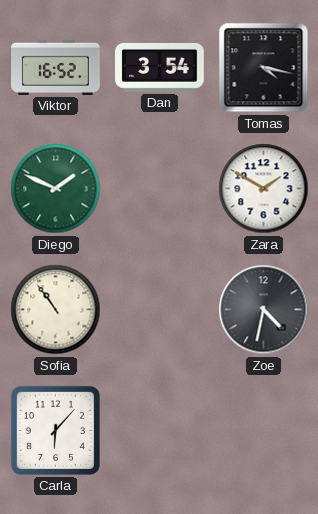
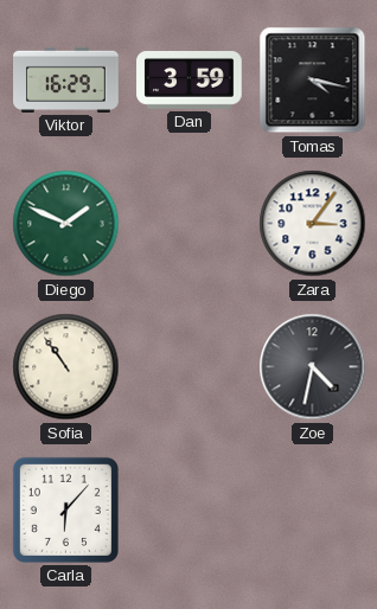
Viktor: 16:52 -> 16:29 (66, 79)
Dan: 3:54 -> 3:59 (190, 81)
Zara: 1:50 -> 3:06 (313, 224)
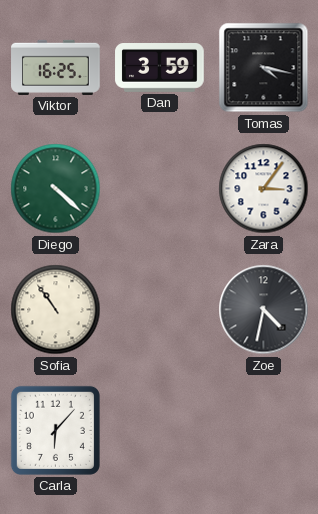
Viktor: 16:29 -> 16:25 (56, 67)
Diego: 1:49 -> 4:22 (56, 189)
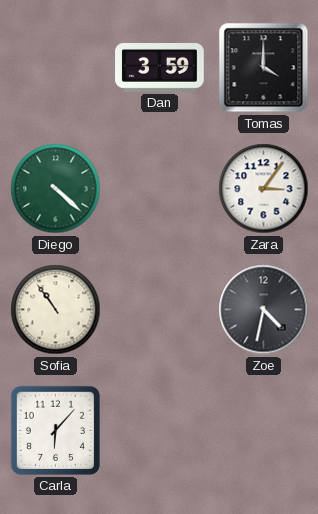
Viktor: 16:25 -> none (56, 67)
Tomas: 4:17 -> 4:00 (264, 68)
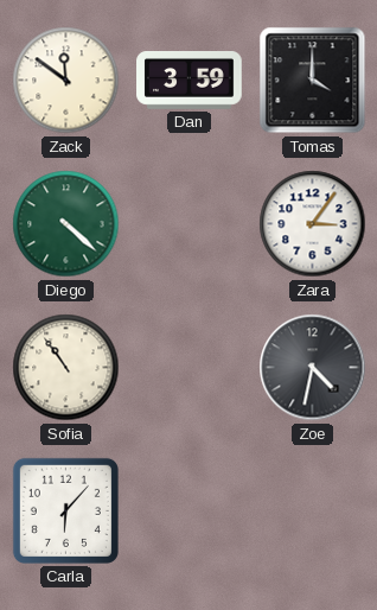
Zack: none -> 11:51 (66, 81)
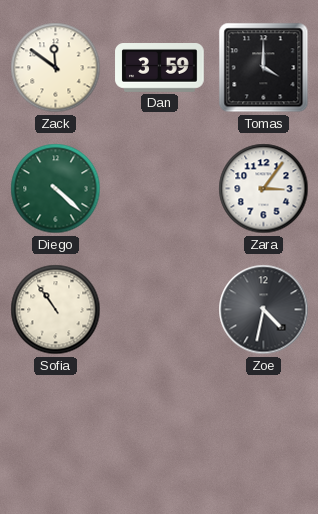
Carla: 6:07 -> none (65, 510)
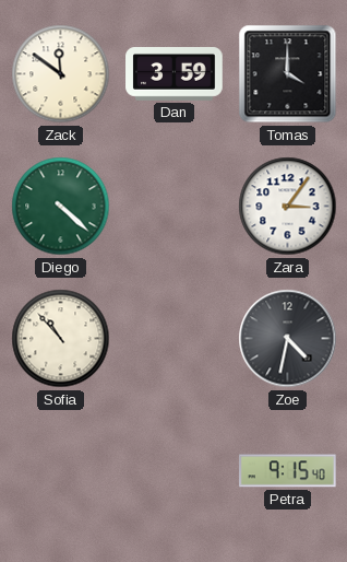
Sofia: 10:54 -> 10:53 (61, 339)
Petra: none -> 9:15 (288, 471)
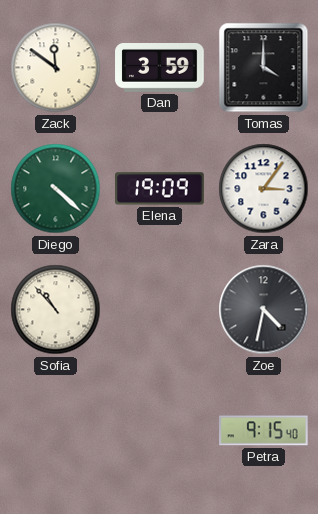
Elena: none -> 19:09 (160, 189)
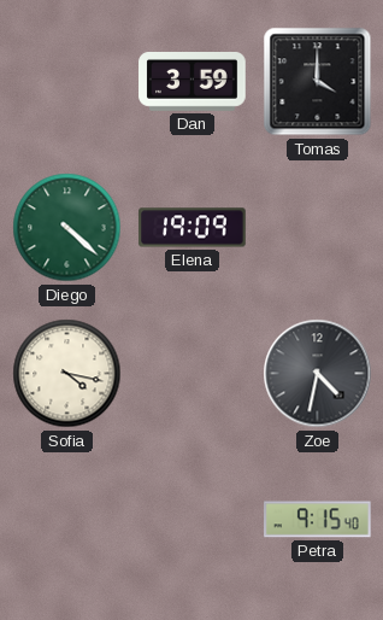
Zack: 11:51 -> none (56, 68)
Zara: 3:06 -> none (264, 189)
Sofia: 10:53 -> 4:17 (67, 374)
